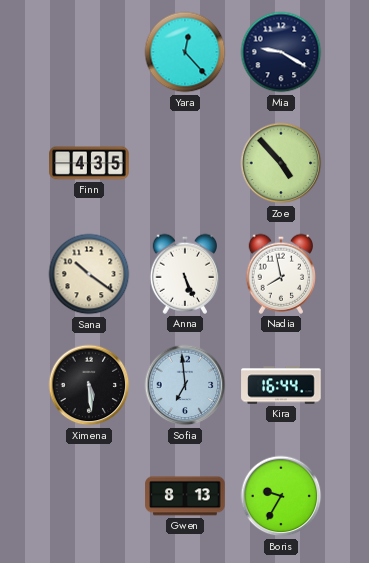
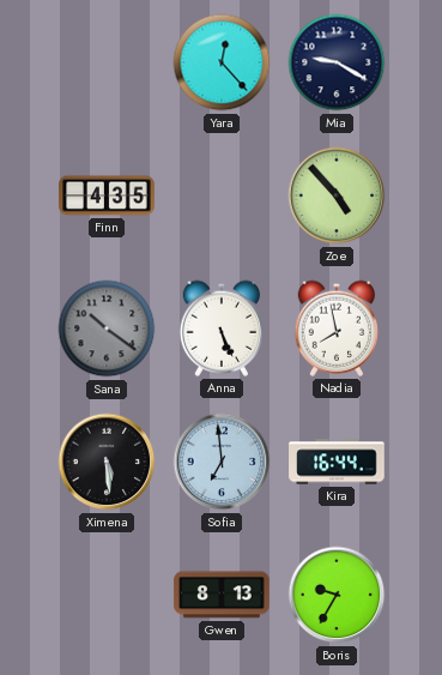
Sana dial: cream -> grey (107, 329)
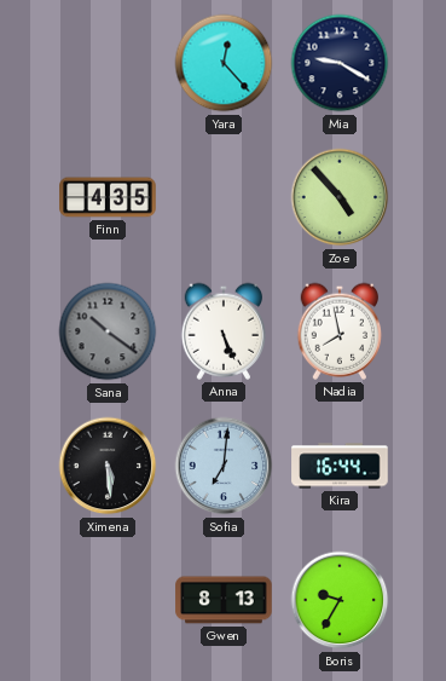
Sofia: 6:59 -> 7:01 (224, 466)
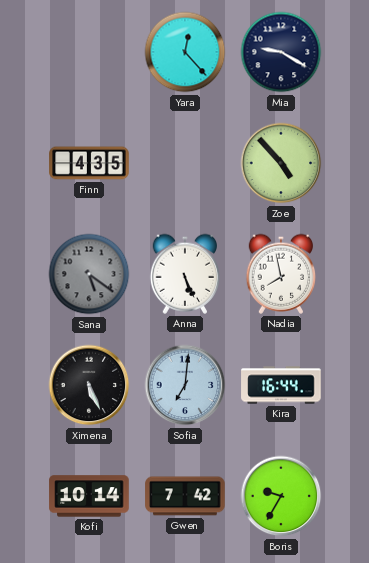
Sana: 10:21 -> 5:21 (89, 274)
Ximena: 5:29 -> 5:26 (89, 385)
Kofi: none -> 10:14 (89, 496)
Gwen: 8:13 -> 7:42 (185, 496)
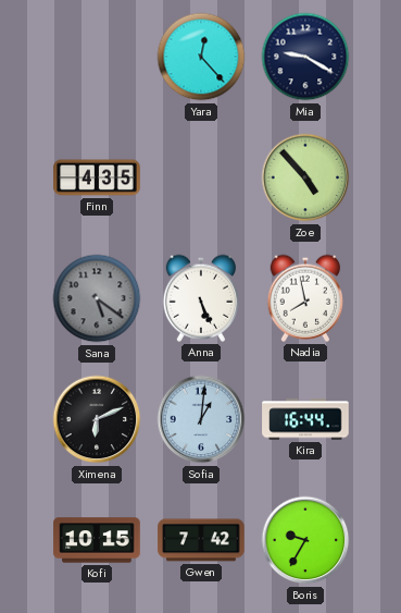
Ximena: 5:26 -> 6:11 (97, 419)
Sofia: 7:01 -> 1:01 (201, 419)
Kofi: 10:14 -> 10:15 (97, 540)
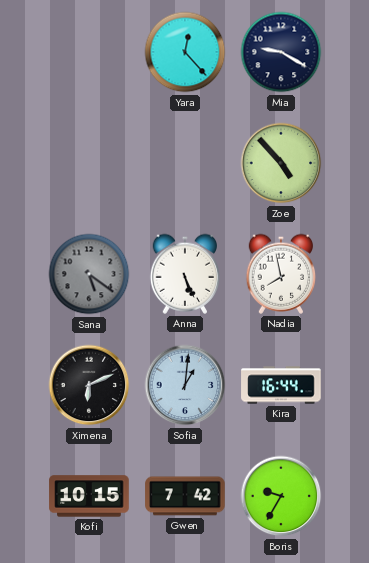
Finn: 4:35 -> none (97, 177)
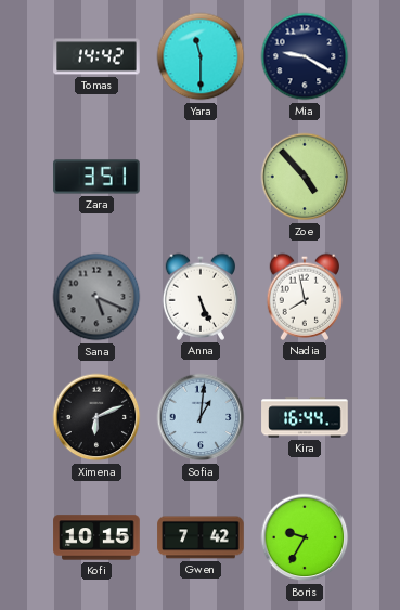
Tomas: none -> 14:42 (96, 56)
Yara: 12:23 -> 11:30 (201, 56)
Zara: none -> 3:51 (96, 177)
Sana: 5:21 -> 5:19 (96, 297)
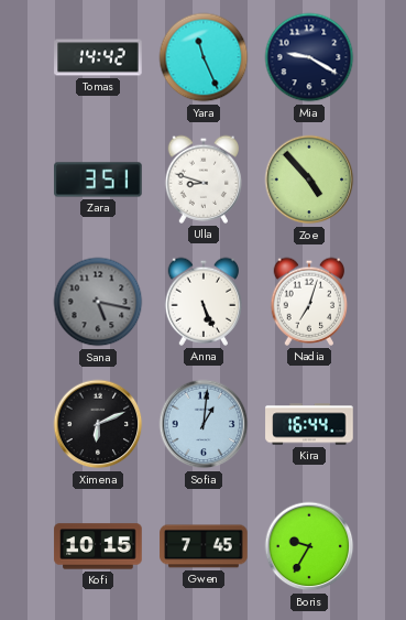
Yara: 11:30 -> 11:26 (204, 57)
Ulla: none -> 8:48 (204, 180)
Sana: 5:19 -> 5:17 (98, 302)
Nadia: 7:58 -> 7:03 (309, 302)
Gwen: 7:42 -> 7:45 (204, 546)
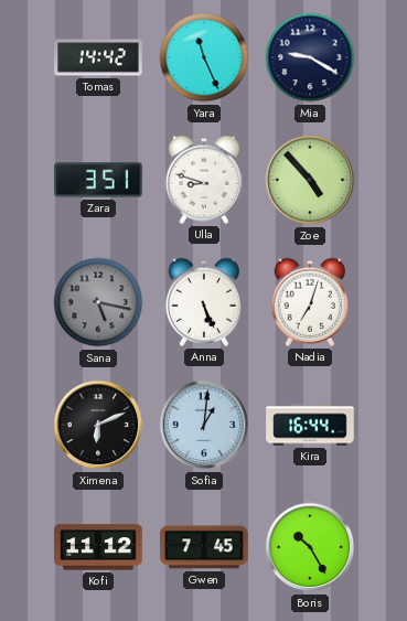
Kofi: 10:15 -> 11:12 (98, 547)
Boris: 9:35 -> 10:25 (310, 547)
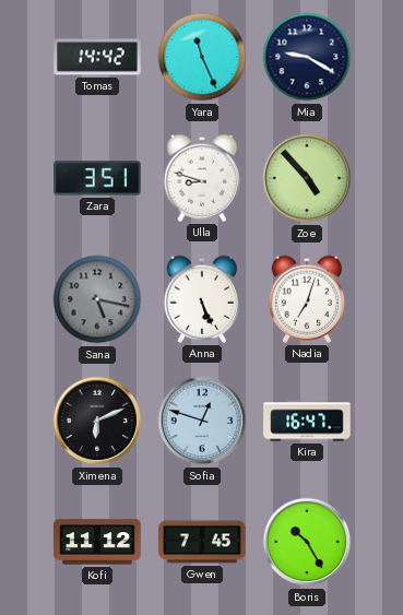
Sofia: 1:01 -> 12:48 (202, 421)
Kira: 16:44 -> 16:47 (307, 421)
